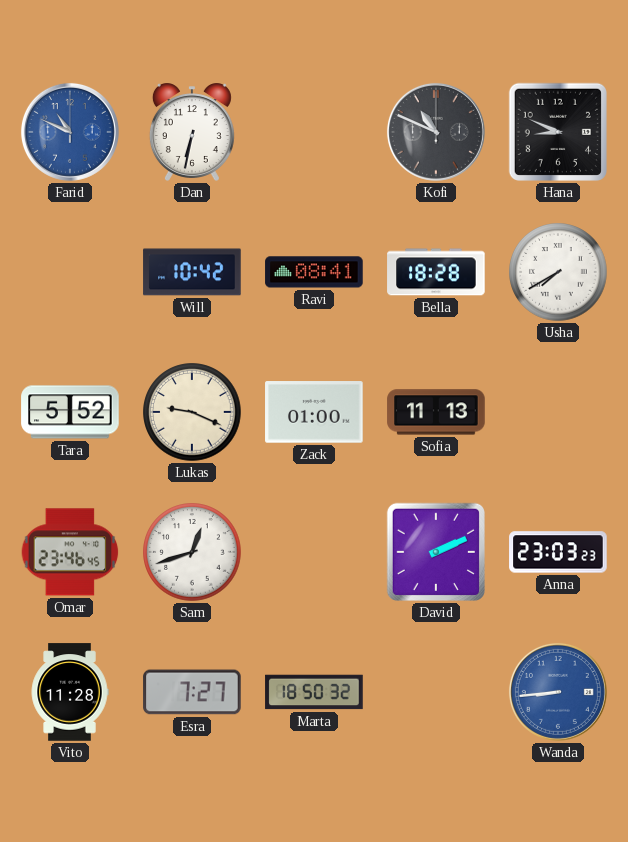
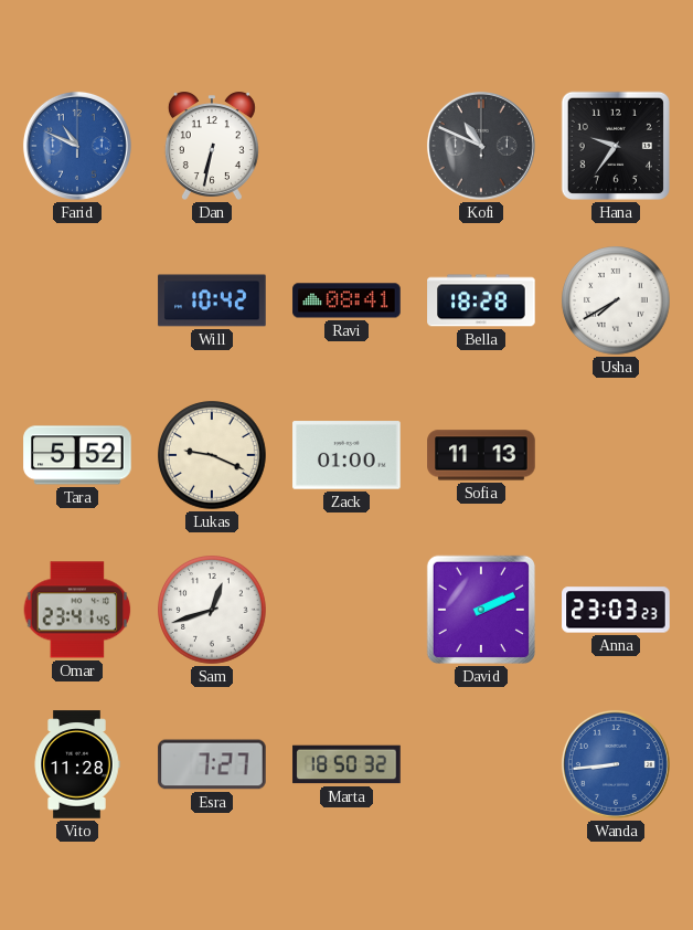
Hana: 8:49 -> 9:36 (616, 146)
Omar: 23:46 -> 23:41 (77, 610)
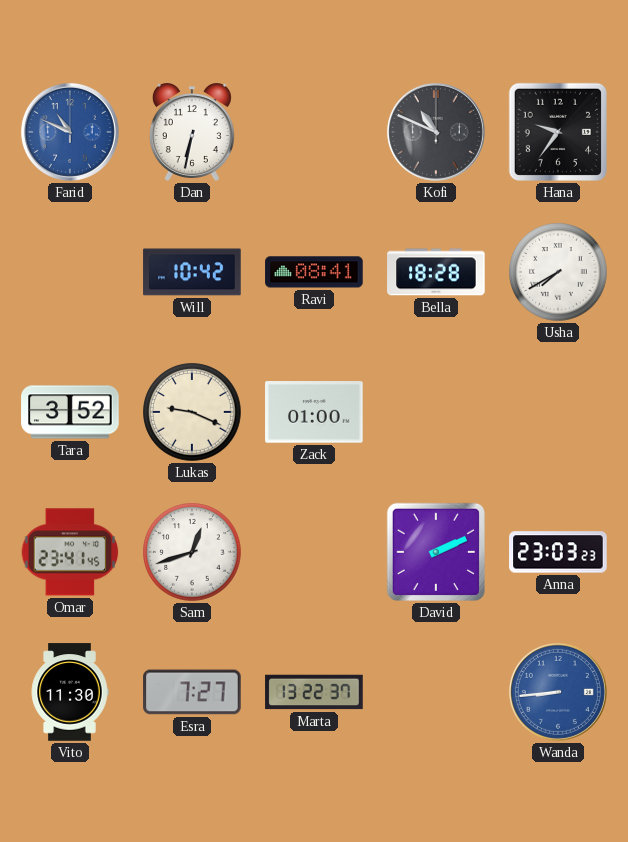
Tara: 5:52 -> 3:52 (70, 412)
Sofia: 11:13 -> none (481, 455)
Vito: 11:28 -> 11:30 (70, 692)
Marta: 18:50 -> 13:22 (314, 692)
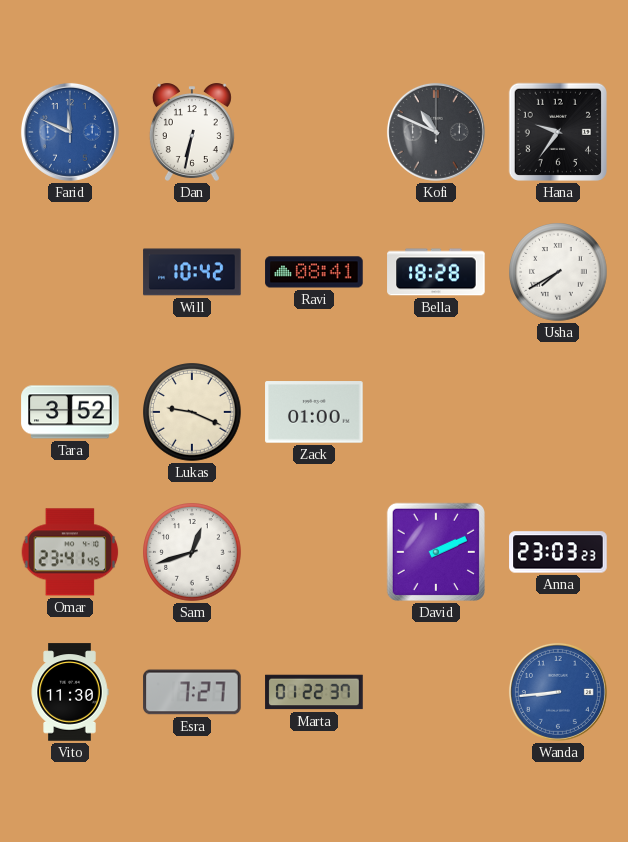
Farid: 10:49 -> 11:49 (70, 132)
Marta: 13:22 -> 01:22 (314, 692)
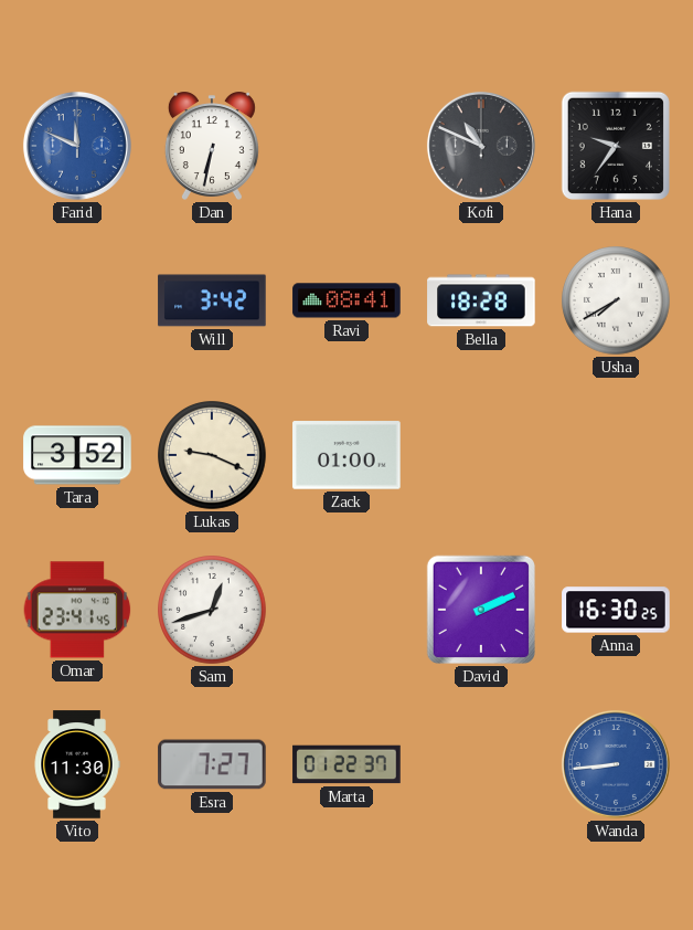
Will: 10:42 -> 3:42 (212, 300)
Anna: 23:03 -> 16:30 (616, 610)
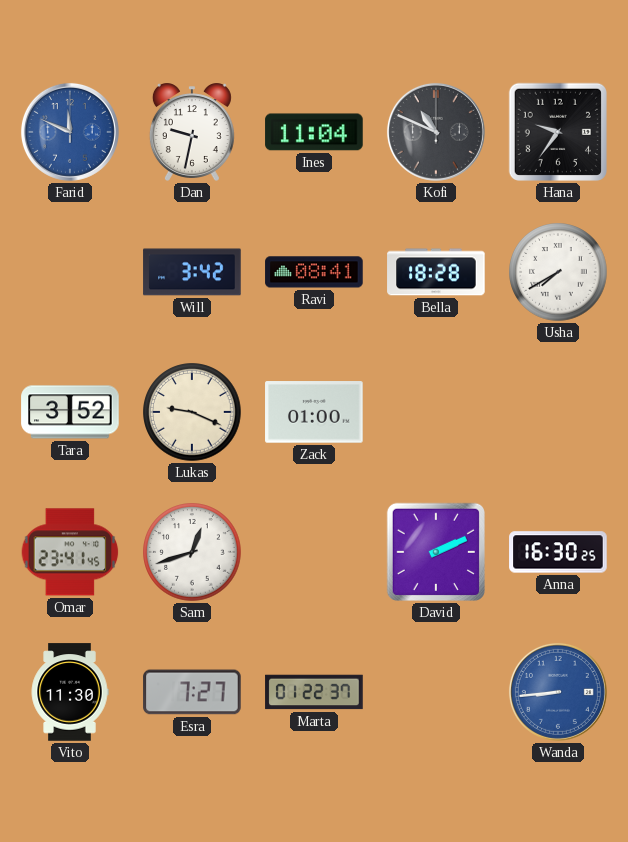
Dan: 6:32 -> 9:32 (192, 132)
Ines: none -> 11:04 (314, 132)
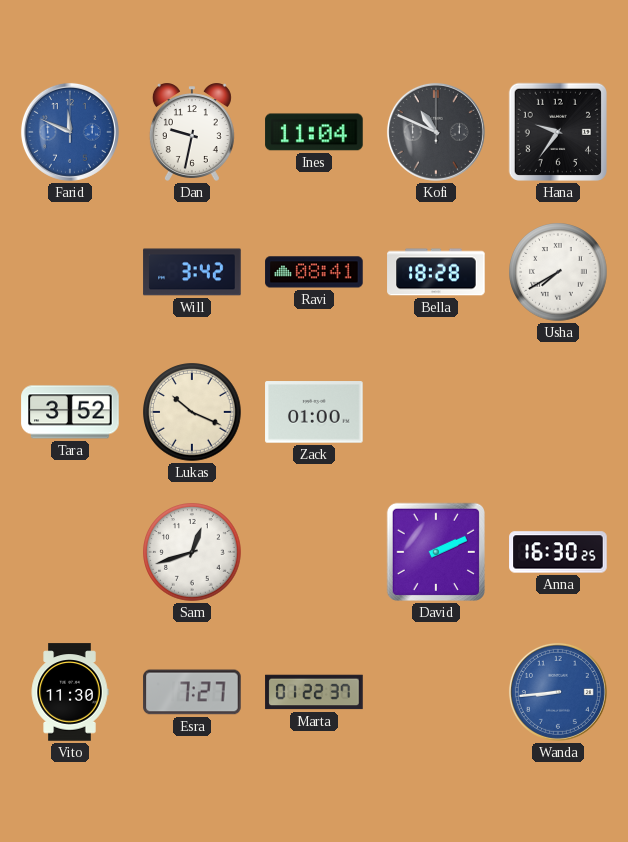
Lukas: 9:19 -> 10:19 (192, 412)
Omar: 23:41 -> none (70, 552)
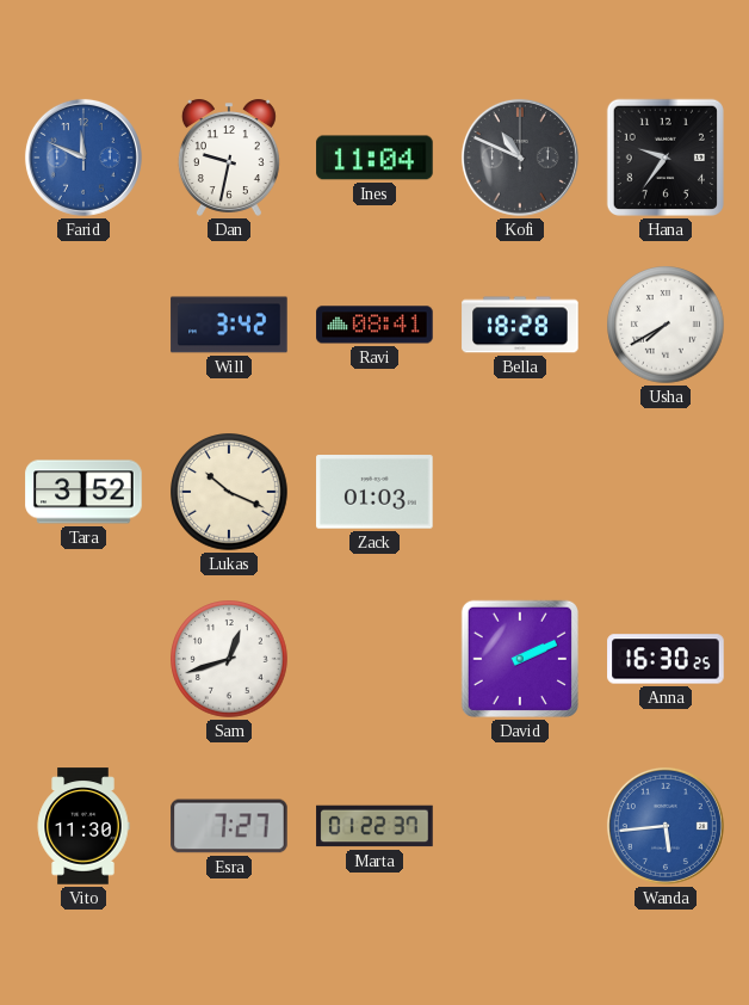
Zack: 01:00 -> 01:03 (374, 492)
Wanda: 8:44 -> 5:44 (666, 826)
